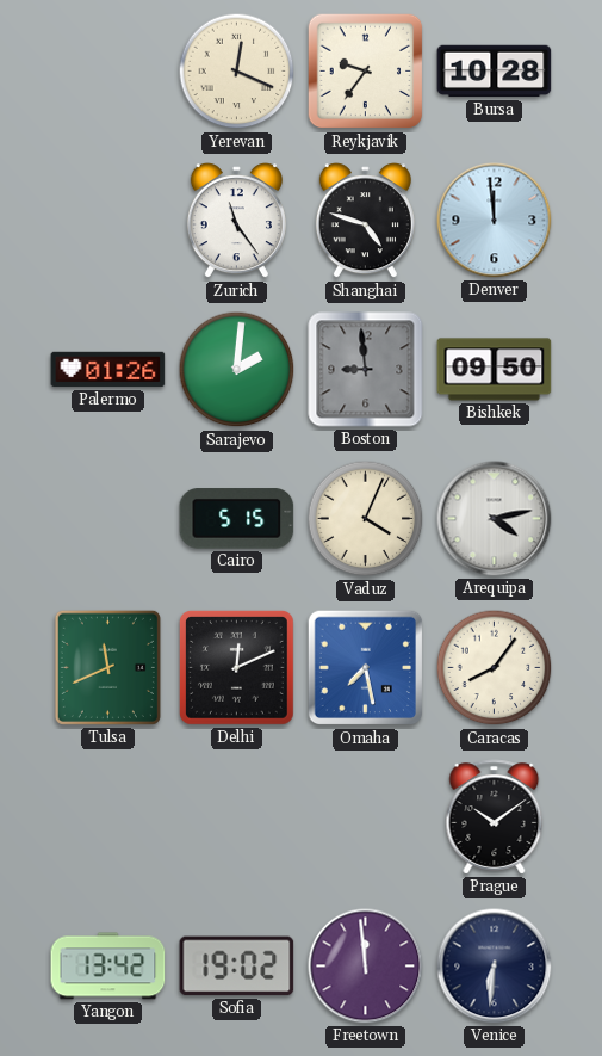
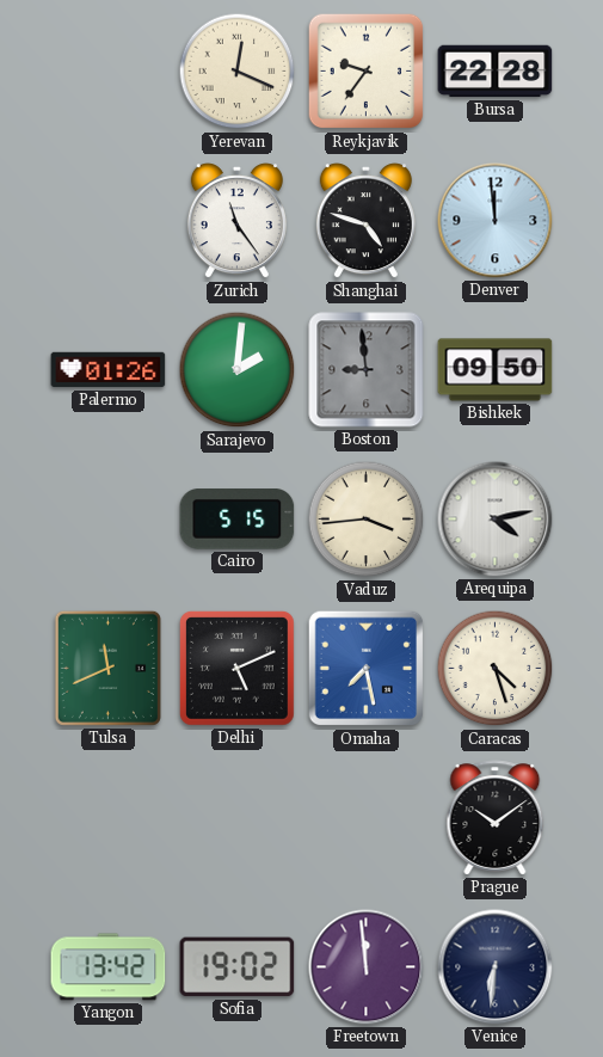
Bursa: 10:28 -> 22:28 (496, 72)
Vaduz: 4:04 -> 3:44 (367, 520)
Delhi: 12:11 -> 5:11 (238, 669)
Caracas: 8:06 -> 4:27 (496, 669)
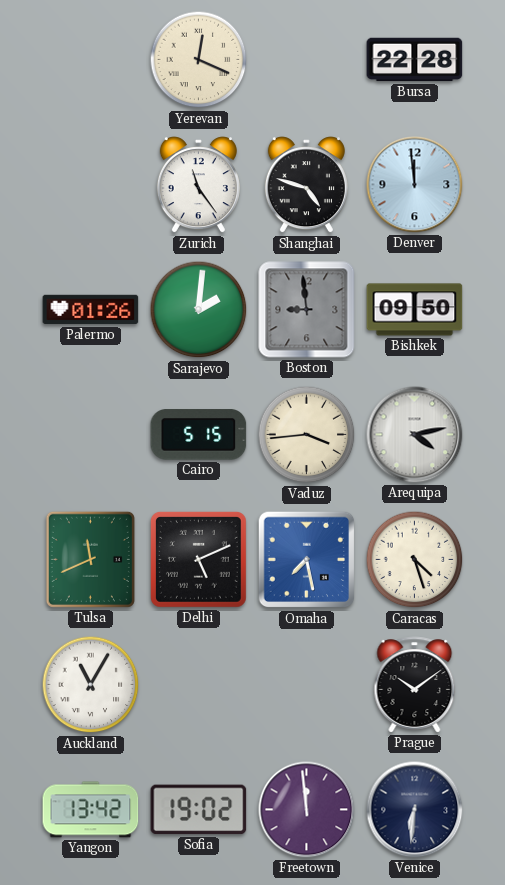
Reykjavik: 9:36 -> none (367, 72)
Auckland: none -> 11:05 (91, 685)
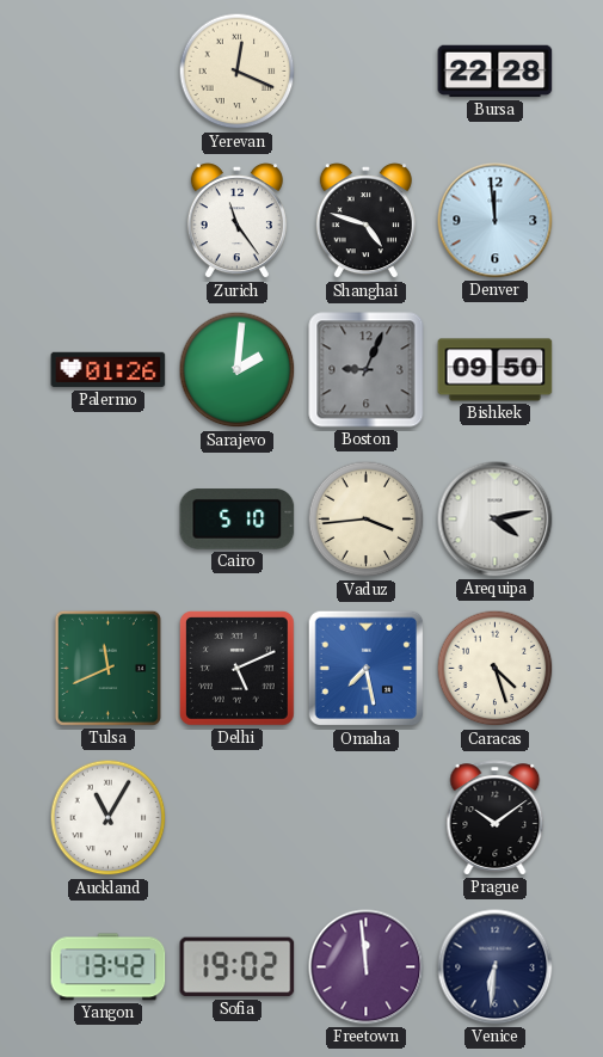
Boston: 8:59 -> 9:04 (367, 370)
Cairo: 5:15 -> 5:10 (238, 520)
